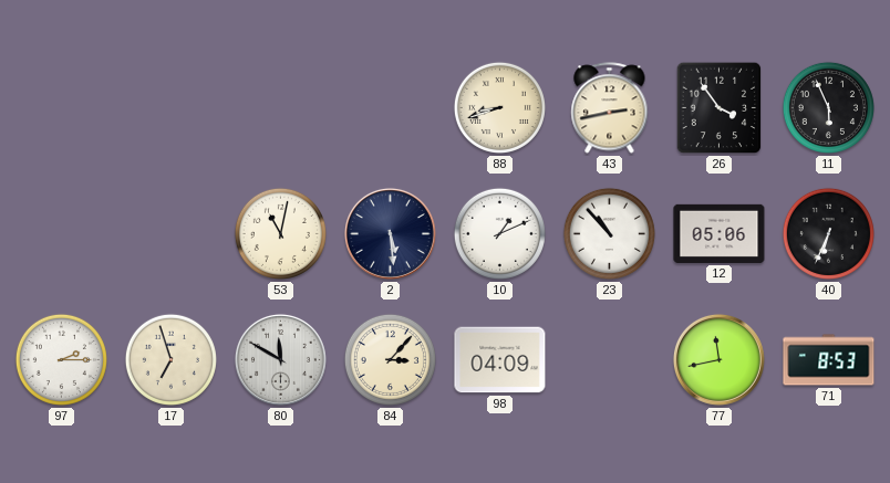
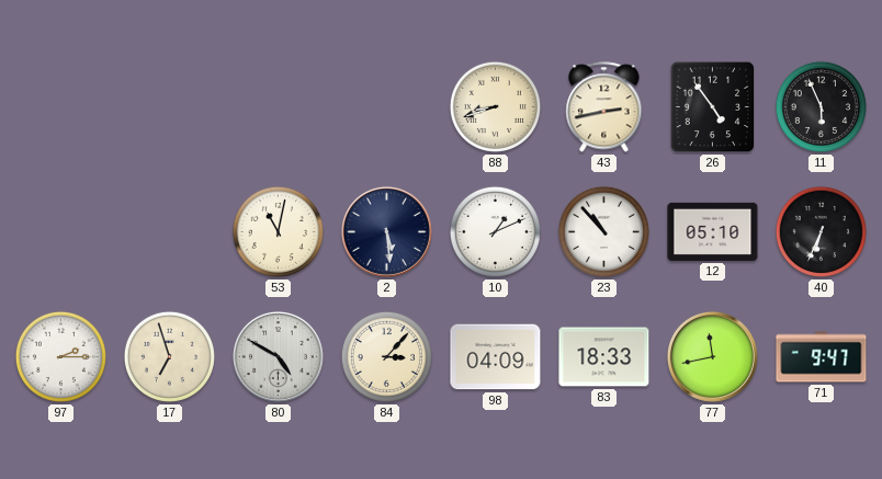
26: 3:54 -> 4:54 (713, 107)
12: 05:06 -> 05:10 (713, 231)
80: 11:50 -> 4:50 (278, 356)
83: none -> 18:33 (604, 357)
71: 8:53 -> 9:47 (822, 357)
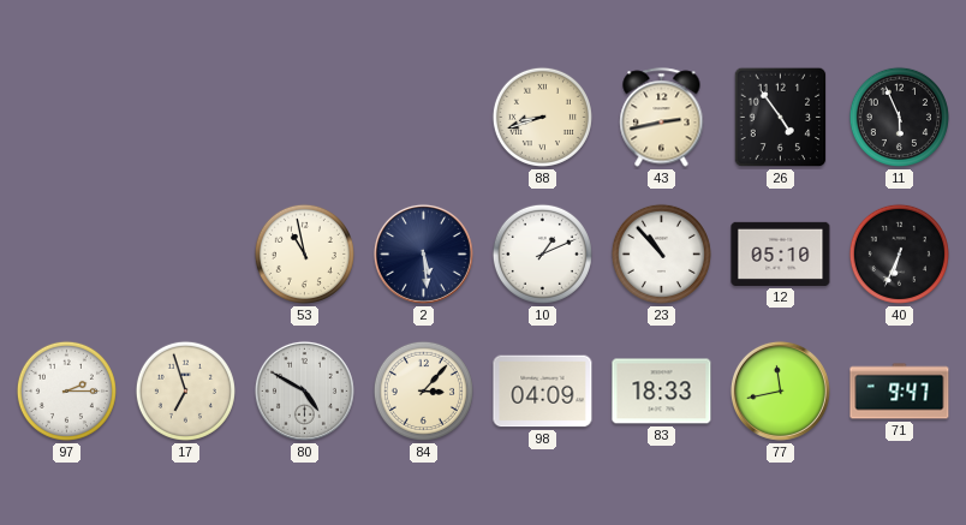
53: 11:02 -> 10:58 (304, 253)
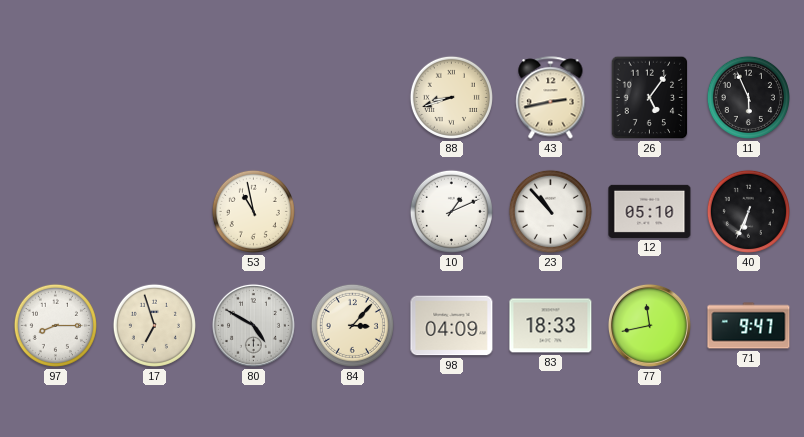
26: 4:54 -> 5:06 (650, 98)
2: 5:29 -> none (423, 253)
97: 2:15 -> 8:15 (55, 325)
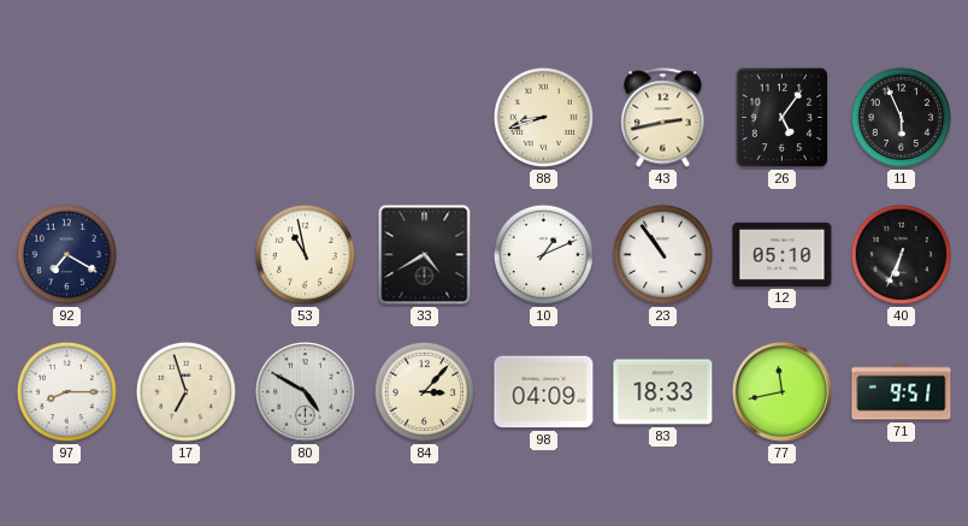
92: none -> 7:20 (66, 254)
33: none -> 4:40 (425, 255)
23: 10:53 -> 10:54 (662, 254)
71: 9:47 -> 9:51 (902, 392)
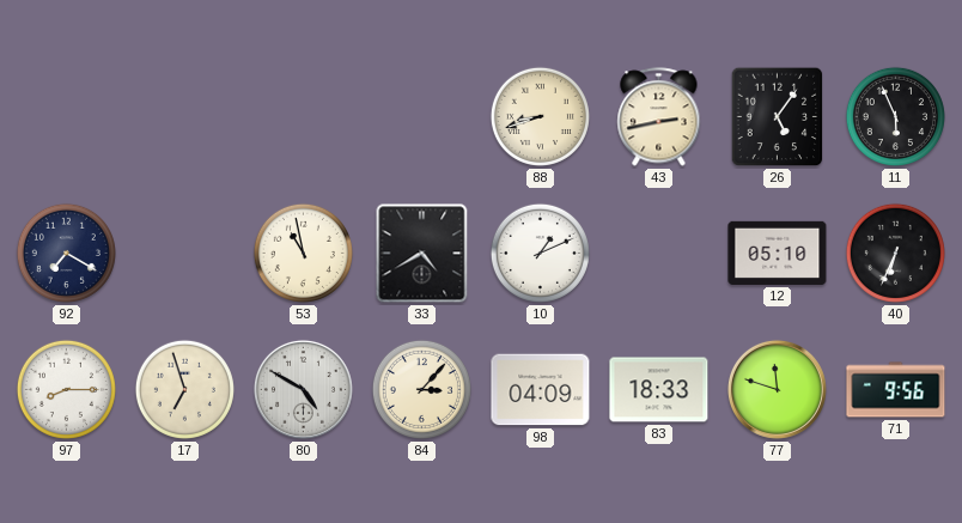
23: 10:54 -> none (662, 254)
77: 11:43 -> 11:48 (777, 389)
71: 9:51 -> 9:56 (896, 390)
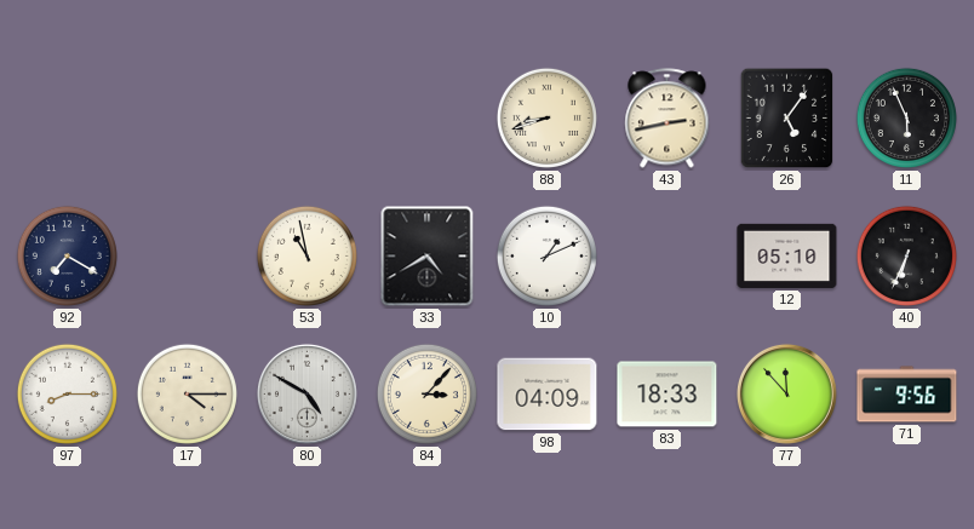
17: 6:57 -> 4:15 (187, 393)
77: 11:48 -> 11:53 (786, 393)
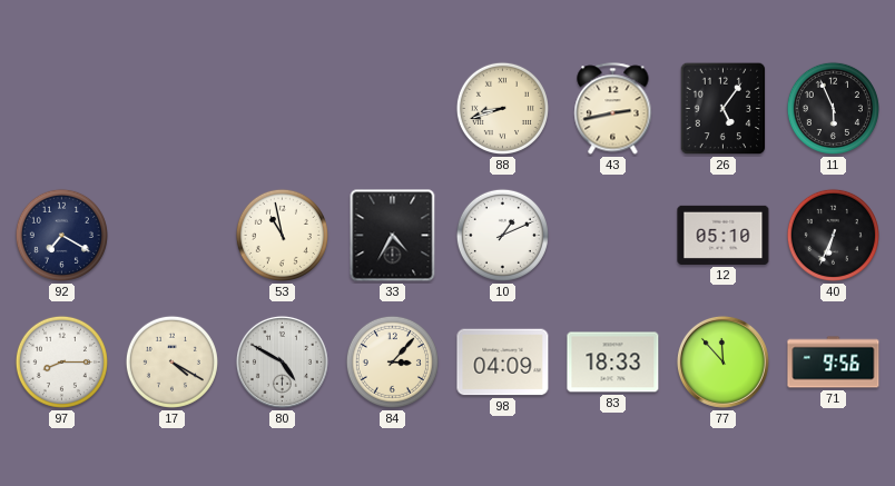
33: 4:40 -> 4:35 (393, 236)
17: 4:15 -> 4:20 (171, 361)
